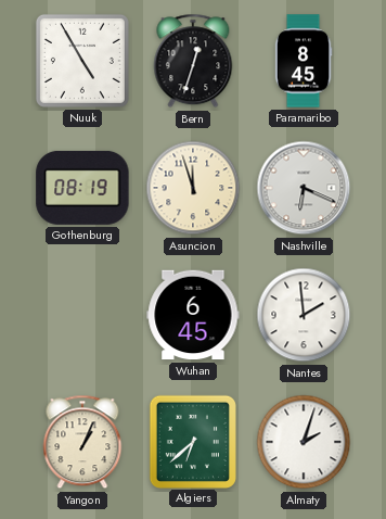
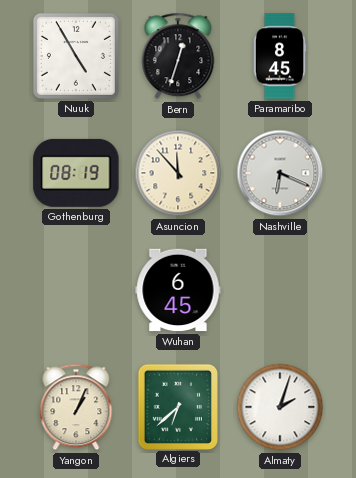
Asuncion: 11:57 -> 11:53 (178, 173)
Nantes: 1:59 -> none (304, 315)
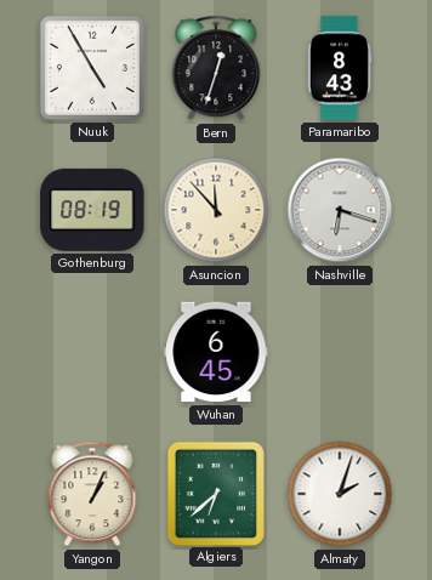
Paramaribo: 8:45 -> 8:43 (340, 68)
Nashville: 6:19 -> 6:18 (340, 210)
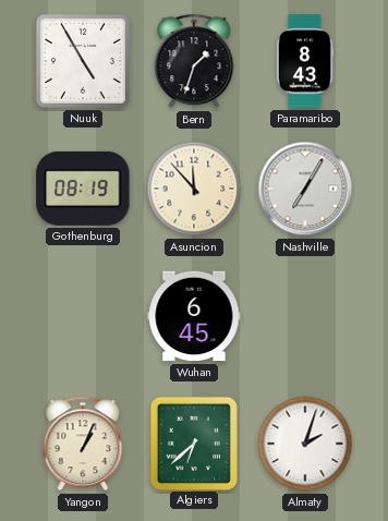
Bern: 12:33 -> 1:33 (194, 61)
Nashville: 6:18 -> 7:05 (305, 189)
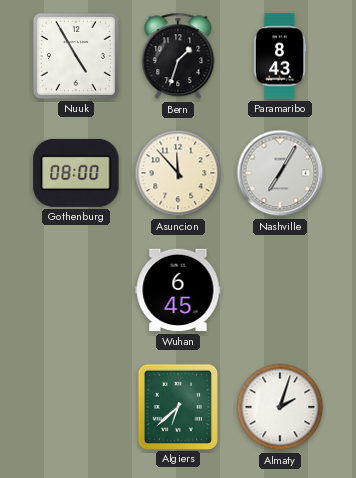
Gothenburg: 08:19 -> 08:00 (76, 173)
Yangon: 1:04 -> none (83, 444)
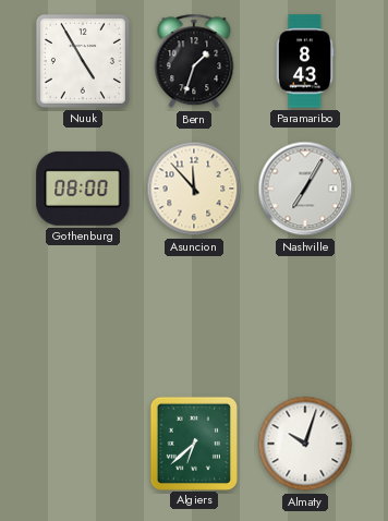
Wuhan: 6:45 -> none (178, 290)
Almaty: 2:03 -> 10:03 (305, 444)
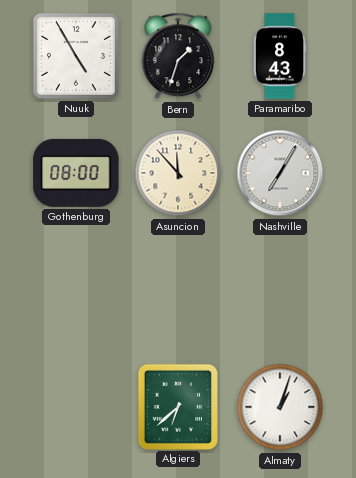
Almaty: 10:03 -> 1:03 (280, 407)
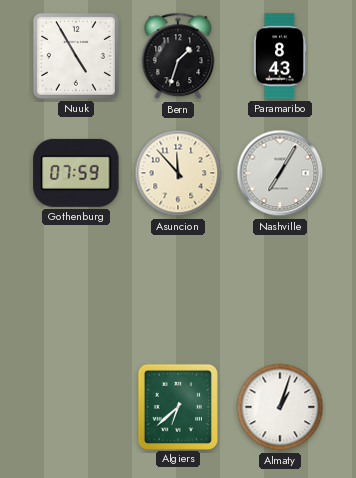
Gothenburg: 08:00 -> 07:59 (76, 173)
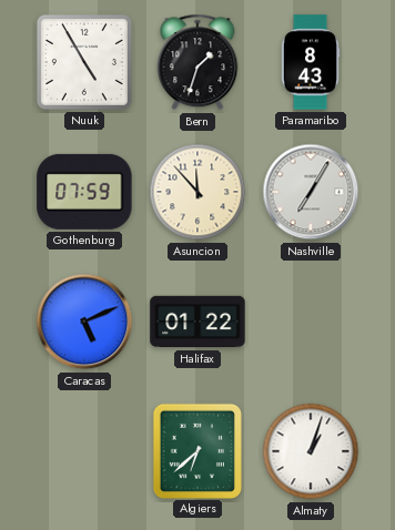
Caracas: none -> 5:11 (84, 322)
Halifax: none -> 01:22 (197, 322)
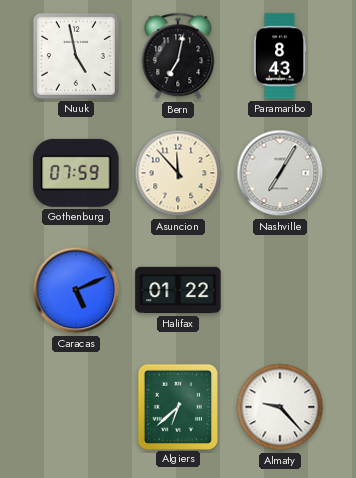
Nuuk: 4:55 -> 4:58 (76, 56)
Bern: 1:33 -> 7:02 (178, 56)
Almaty: 1:03 -> 9:23 (280, 407)
